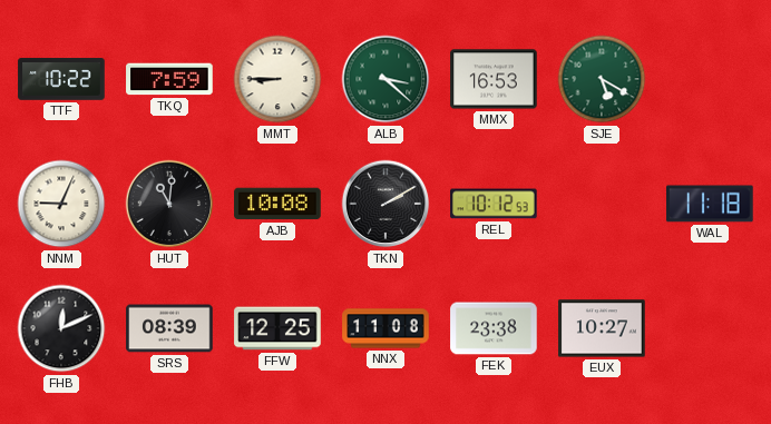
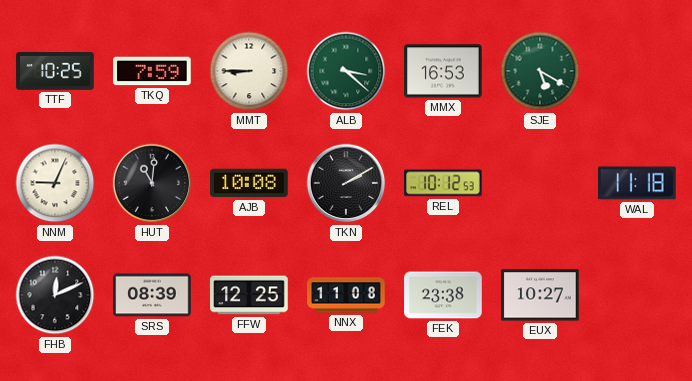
TTF: 10:22 -> 10:25 (55, 71)
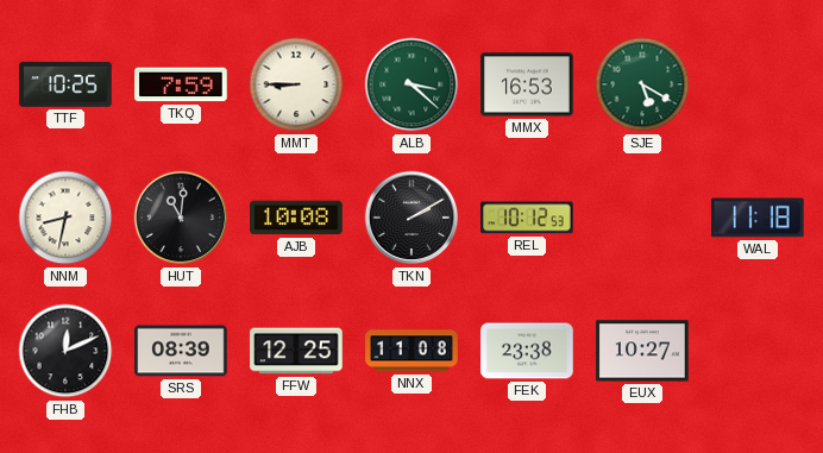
NNM: 9:04 -> 8:32 (65, 218)
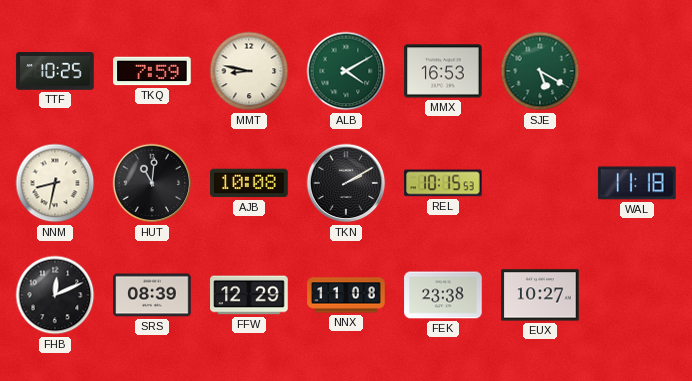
MMT: 8:45 -> 8:47 (249, 71)
ALB: 3:22 -> 4:10 (346, 71)
REL: 10:12 -> 10:15 (443, 183)
FFW: 12:25 -> 12:29 (249, 295)
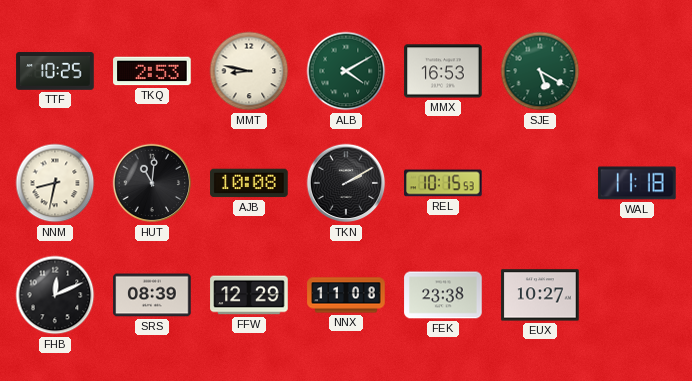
TKQ: 7:59 -> 2:53 (152, 71)
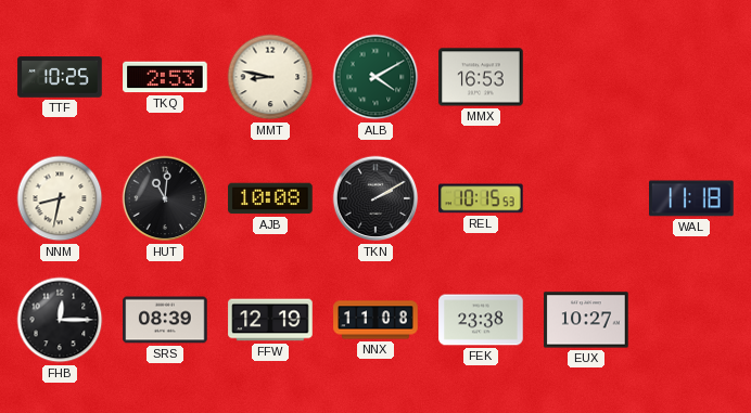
SJE: 5:20 -> none (540, 71)
FHB: 12:11 -> 12:15 (60, 320)
FFW: 12:29 -> 12:19 (270, 320)
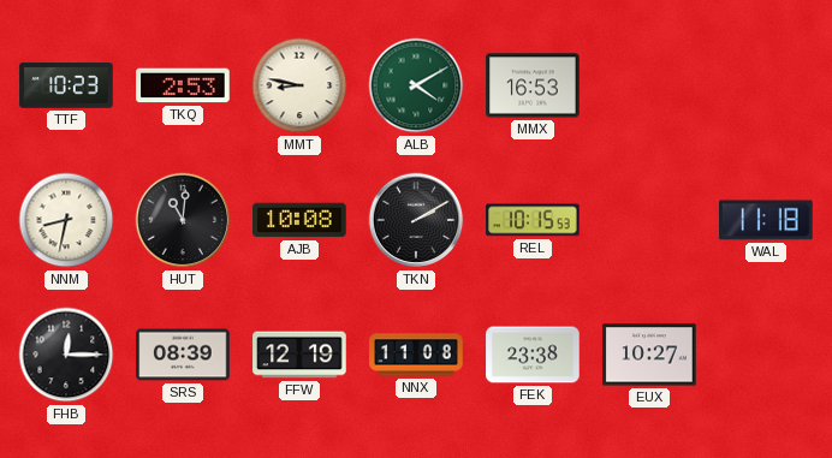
TTF: 10:25 -> 10:23 (66, 85)
